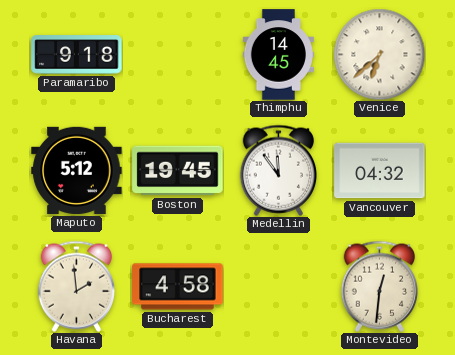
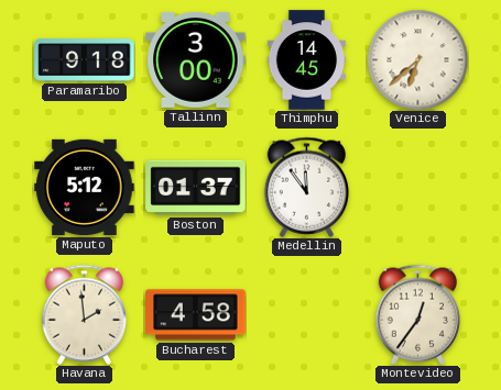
Tallinn: none -> 3:00 (196, 60)
Boston: 19:45 -> 01:37 (196, 188)
Vancouver: 04:32 -> none (380, 171)
Montevideo: 12:31 -> 12:36 (417, 314)
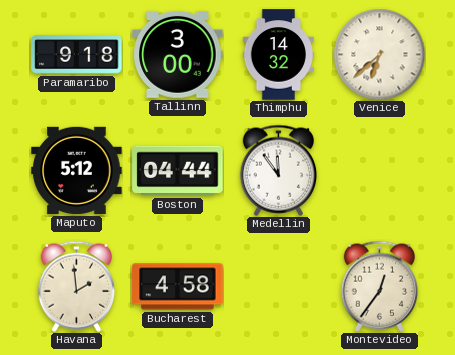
Thimphu: 14:45 -> 14:32 (278, 55)
Boston: 01:37 -> 04:44 (178, 171)
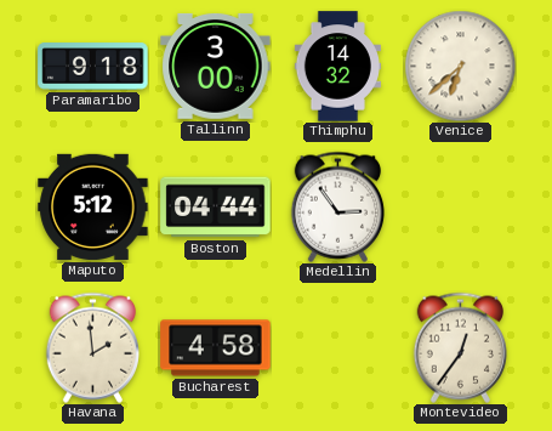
Medellin: 11:54 -> 2:54 (337, 206)
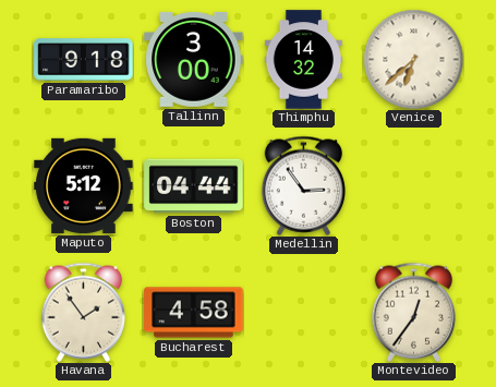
Havana: 1:59 -> 1:54 (83, 312)
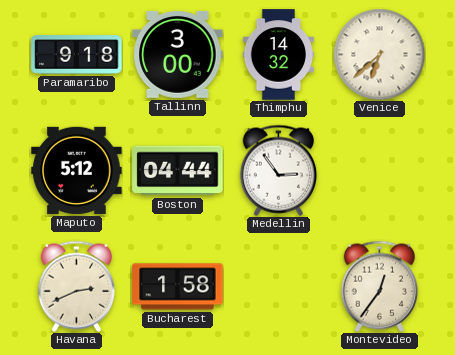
Havana: 1:54 -> 2:41 (76, 286)
Bucharest: 4:58 -> 1:58 (178, 287)
